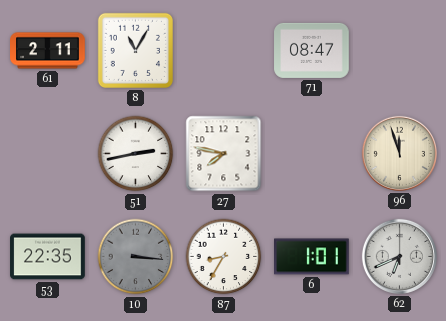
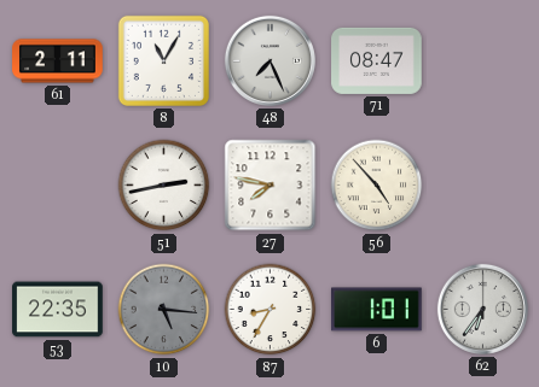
48: none -> 7:26 (269, 60)
56: none -> 4:53 (377, 186)
96: 11:57 -> none (399, 153)
10: 3:16 -> 5:16 (164, 310)
62: 6:41 -> 6:36 (482, 309)
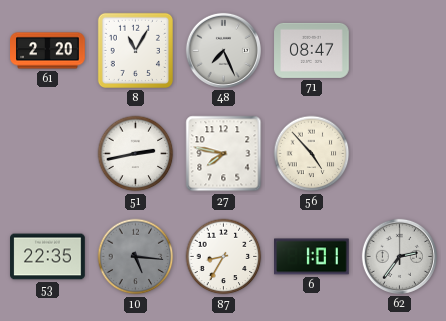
61: 2:11 -> 2:20 (48, 51)
62: 6:36 -> 2:36 (399, 256)
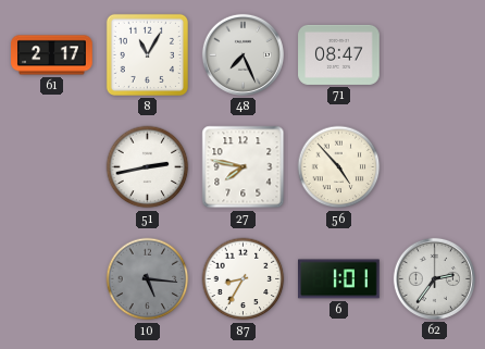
61: 2:20 -> 2:17 (52, 55)
53: 22:35 -> none (48, 257)
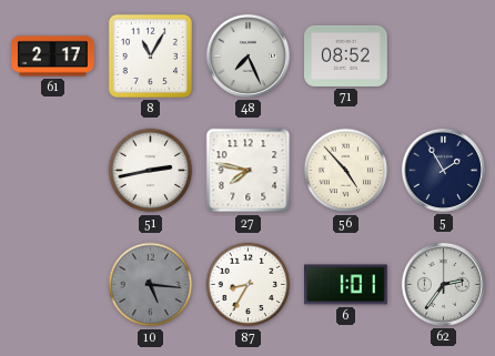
71: 08:47 -> 08:52 (346, 55)
5: none -> 1:55 (443, 170)
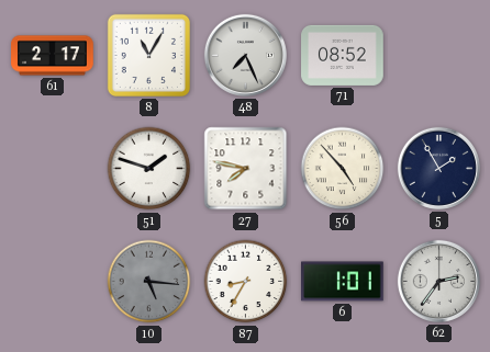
51: 2:43 -> 1:48 (149, 169)
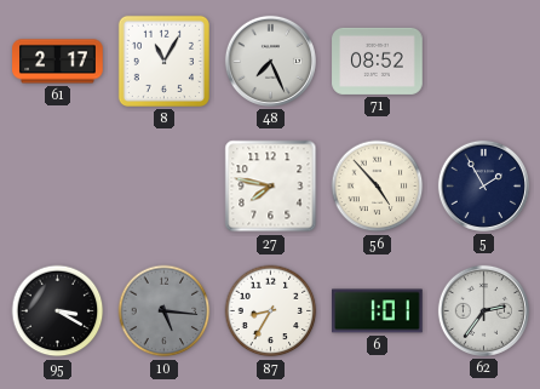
51: 1:48 -> none (149, 169)
95: none -> 3:20 (58, 311)
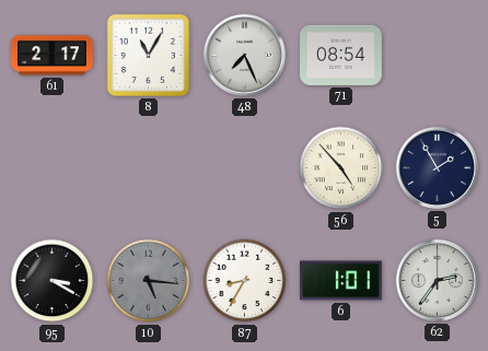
71: 08:52 -> 08:54 (341, 55)
27: 7:47 -> none (271, 187)
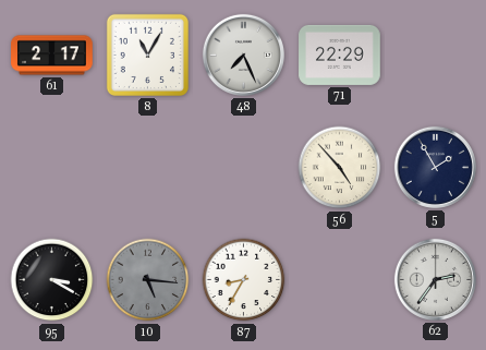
71: 08:54 -> 22:29 (340, 55)
6: 1:01 -> none (341, 281)
